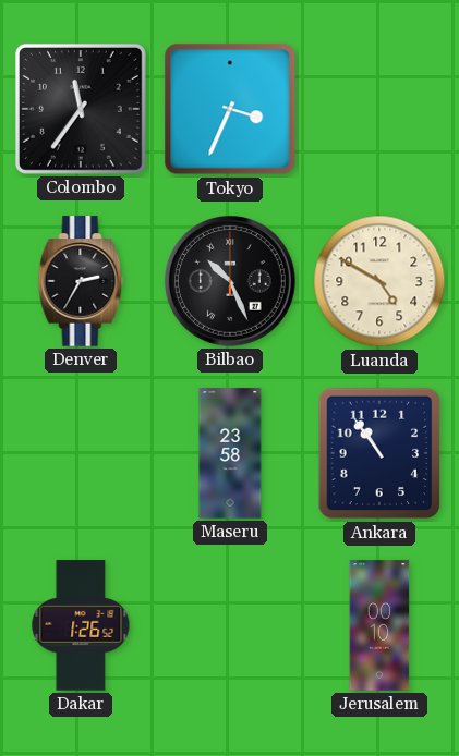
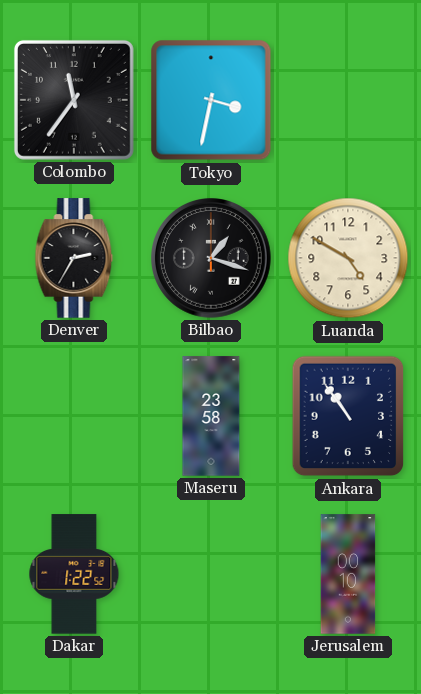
Tokyo: 3:34 -> 3:32 (211, 100)
Bilbao: 10:26 -> 1:18 (212, 259)
Dakar: 1:26 -> 1:22 (74, 574)
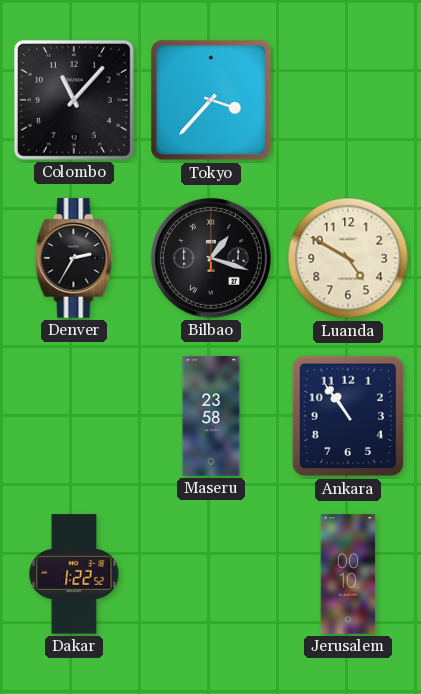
Colombo: 11:36 -> 11:07 (74, 100)
Tokyo: 3:32 -> 3:37 (211, 100)
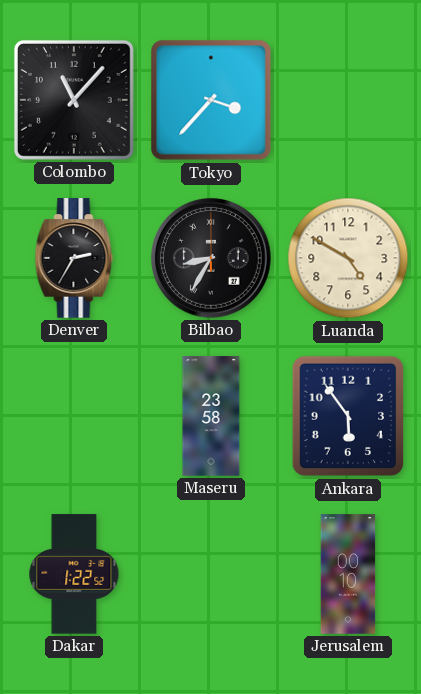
Bilbao: 1:18 -> 8:35 (212, 259)
Ankara: 10:54 -> 5:54 (348, 416)
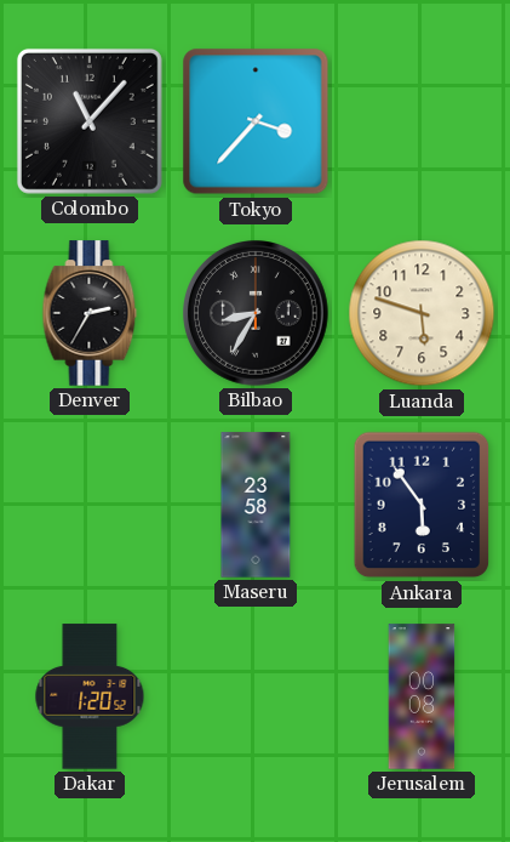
Luanda: 4:50 -> 5:48 (422, 313)
Dakar: 1:22 -> 1:20 (90, 696)
Jerusalem: 00:10 -> 00:08 (422, 696)
